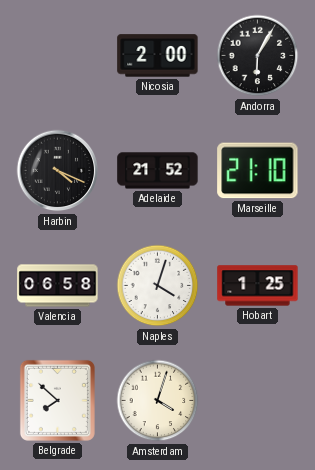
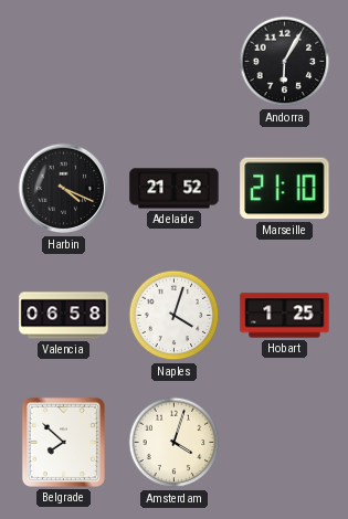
Nicosia: 2:00 -> none (158, 56)
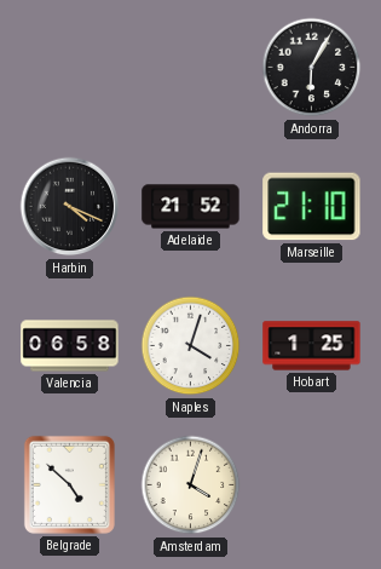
Belgrade: 7:52 -> 4:52 (69, 484)
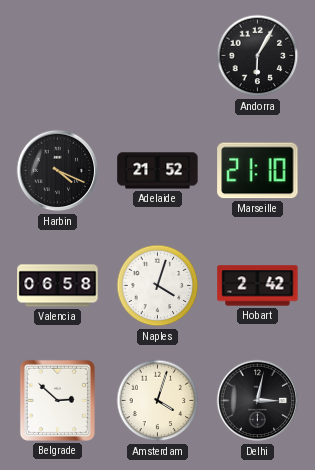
Hobart: 1:25 -> 2:42 (258, 286)
Belgrade: 4:52 -> 2:52 (57, 400)
Delhi: none -> 3:02 (258, 401)
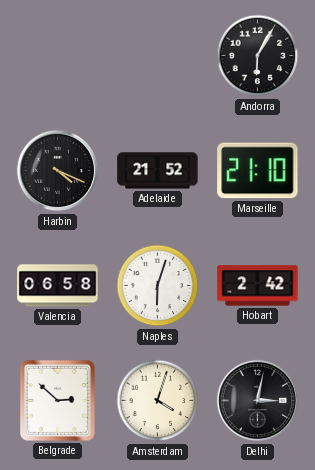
Naples: 4:03 -> 6:03 (158, 286)
